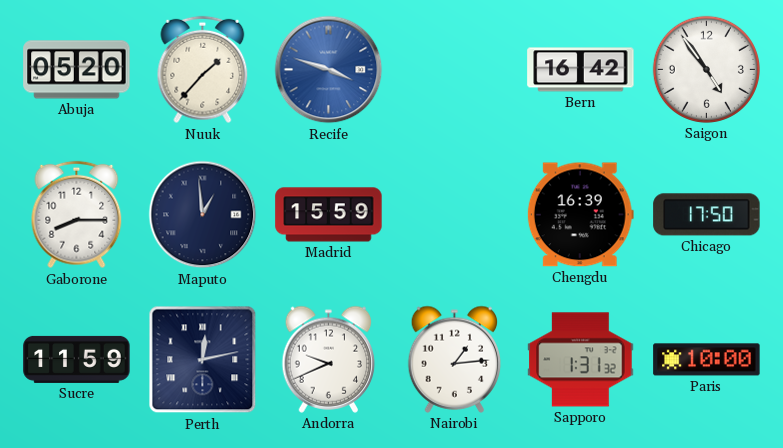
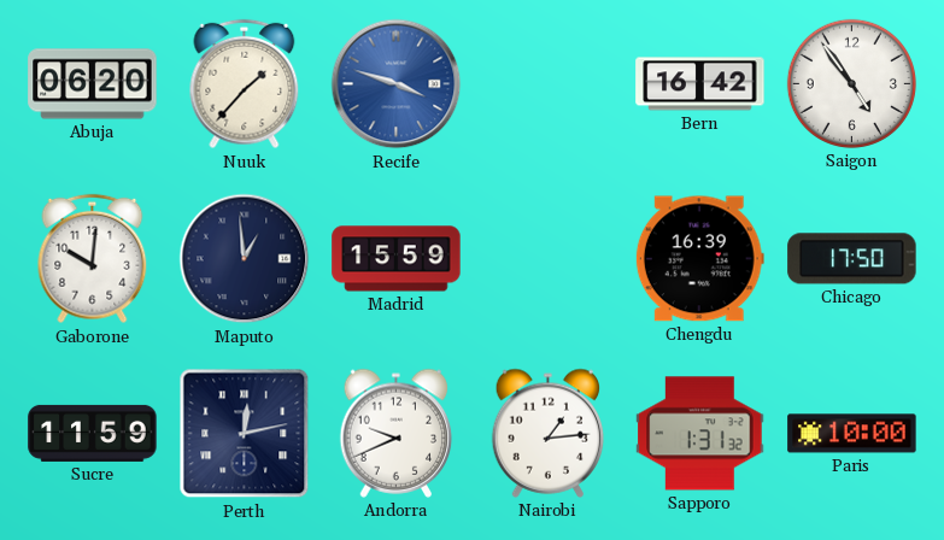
Abuja: 05:20 -> 06:20 (93, 84)
Gaborone: 8:15 -> 10:01 (93, 259)
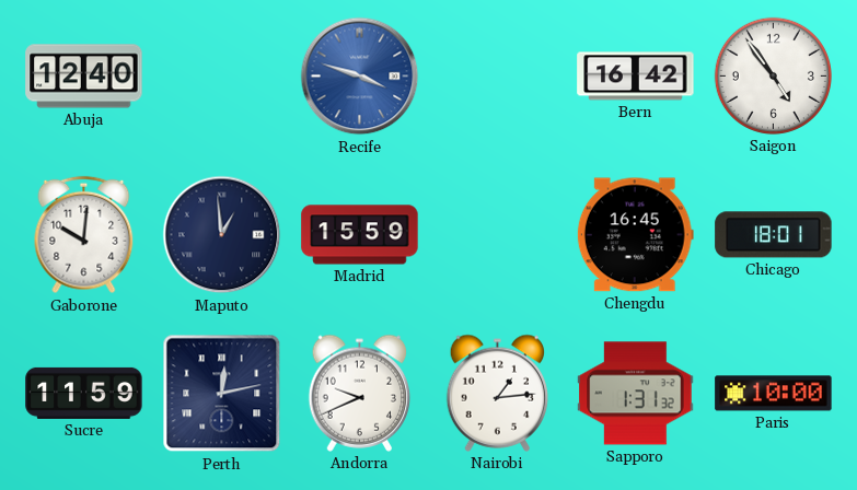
Abuja: 06:20 -> 12:40 (84, 77)
Nuuk: 1:37 -> none (245, 84)
Chengdu: 16:39 -> 16:45 (635, 235)
Chicago: 17:50 -> 18:01 (774, 235)
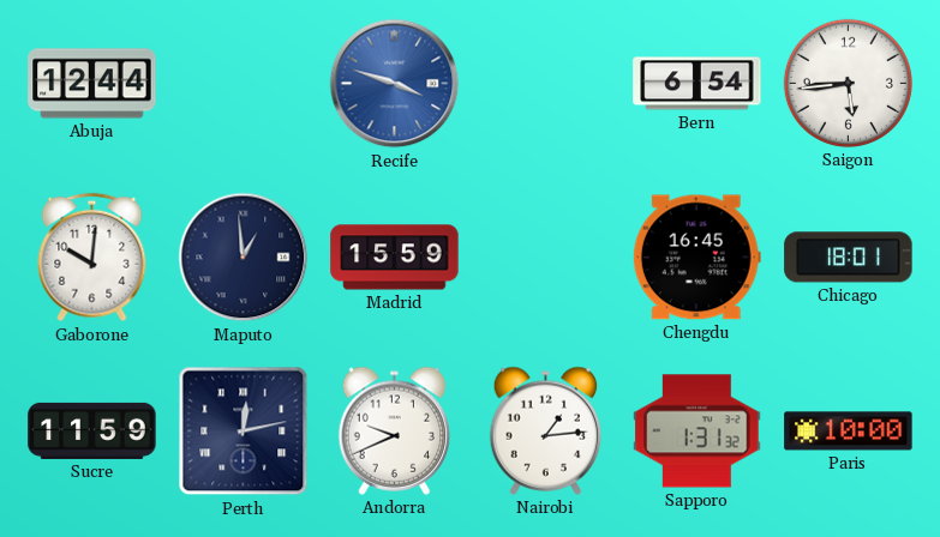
Abuja: 12:40 -> 12:44 (92, 84)
Bern: 16:42 -> 6:54 (697, 84)
Saigon: 4:54 -> 5:44 (848, 83)
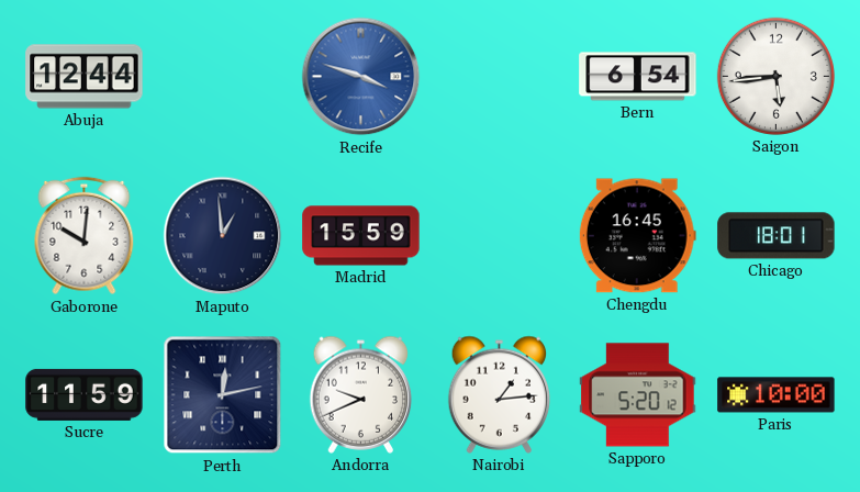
Sapporo: 1:31 -> 5:20 (638, 395)
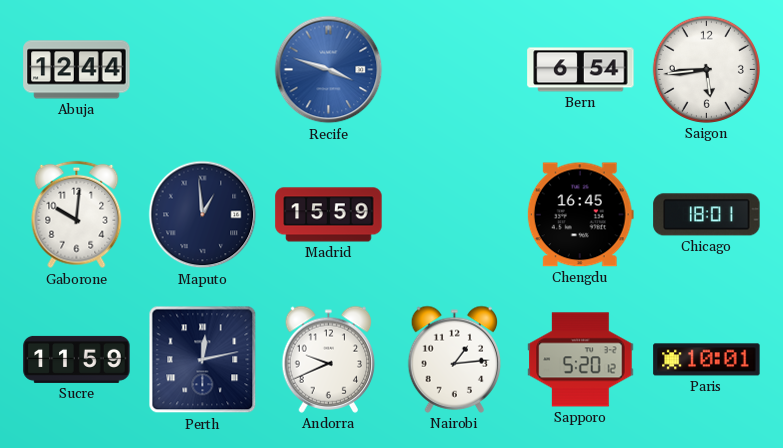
Paris: 10:00 -> 10:01 (707, 360)
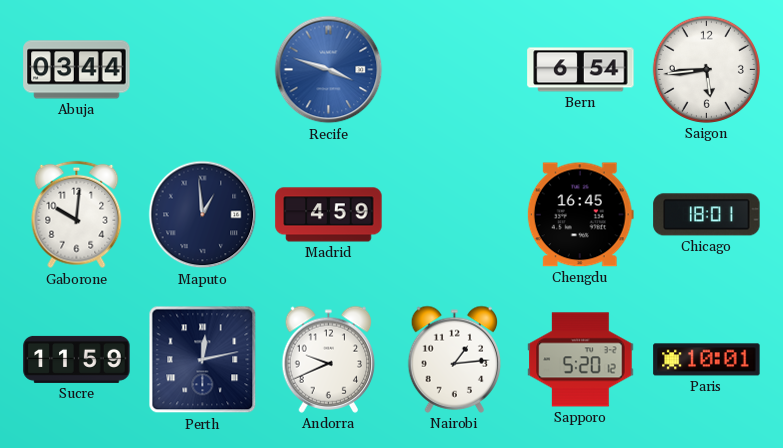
Abuja: 12:44 -> 03:44 (77, 70)
Madrid: 15:59 -> 4:59 (329, 215)
